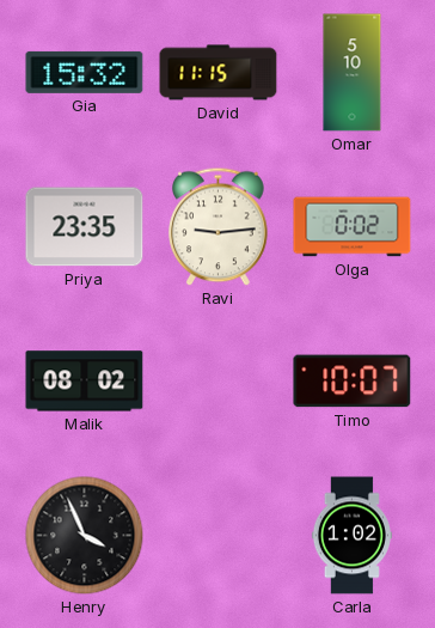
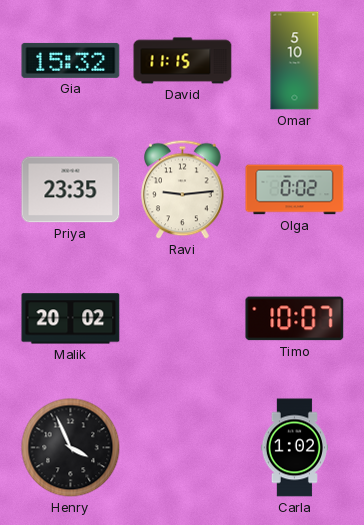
Malik: 08:02 -> 20:02 (71, 319)
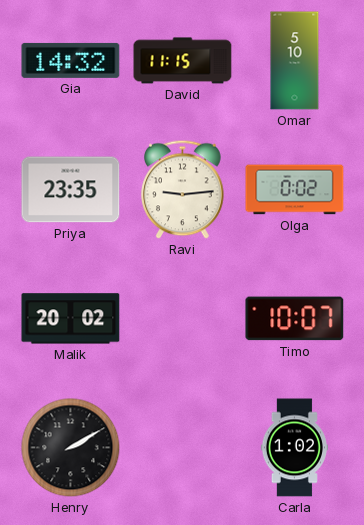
Gia: 15:32 -> 14:32 (71, 60)
Henry: 3:56 -> 2:10 (71, 448)
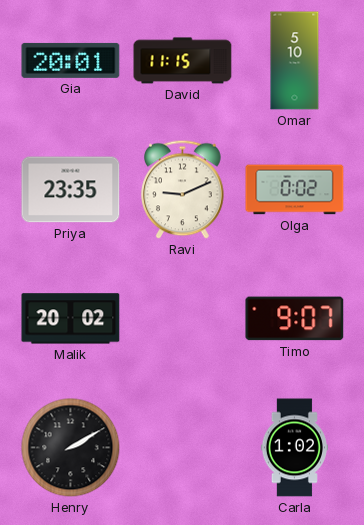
Gia: 14:32 -> 20:01 (71, 60)
Ravi: 9:14 -> 9:11 (183, 190)
Timo: 10:07 -> 9:07 (295, 319)
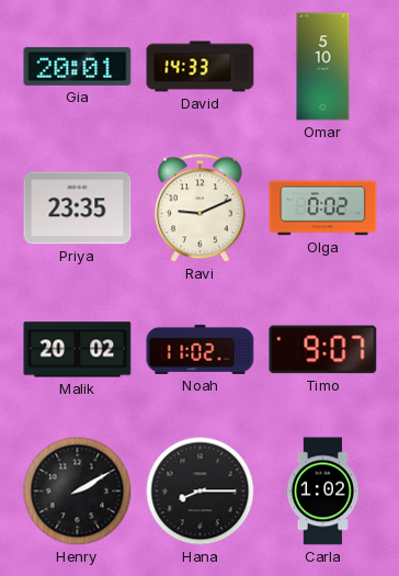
David: 11:15 -> 14:33 (201, 67)
Noah: none -> 11:02 (201, 349)
Hana: none -> 8:15 (201, 492)
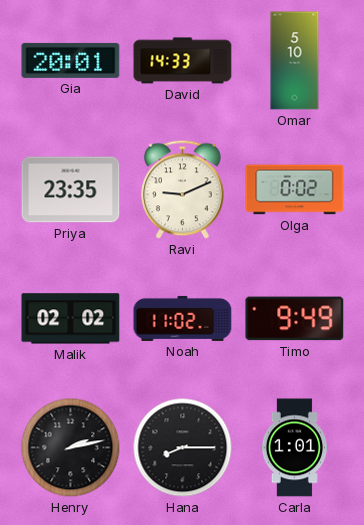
Malik: 20:02 -> 02:02 (71, 319)
Timo: 9:07 -> 9:49 (295, 319)
Henry: 2:10 -> 2:13 (71, 448)
Carla: 1:02 -> 1:01 (294, 448)
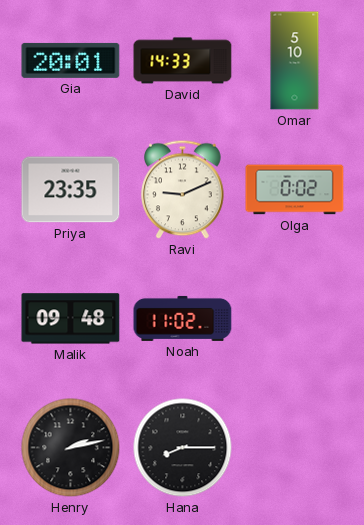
Malik: 02:02 -> 09:48 (71, 319)
Timo: 9:49 -> none (295, 319)
Carla: 1:01 -> none (294, 448)
